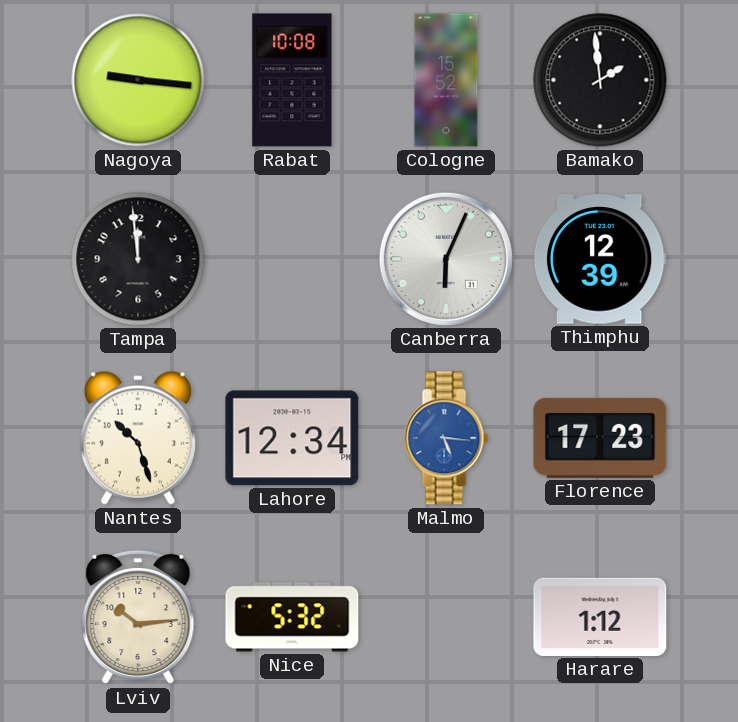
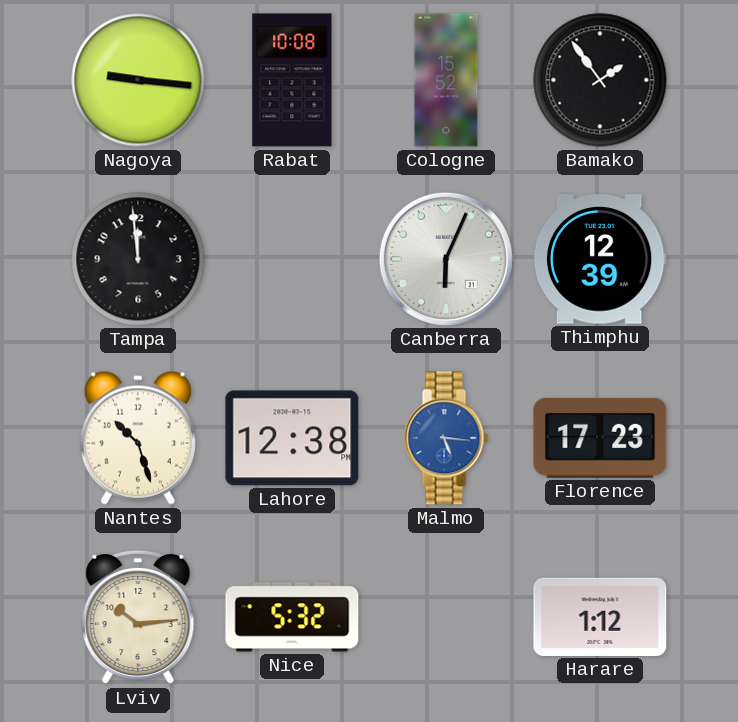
Bamako: 1:59 -> 1:54 (600, 80)
Lahore: 12:34 -> 12:38 (292, 438)
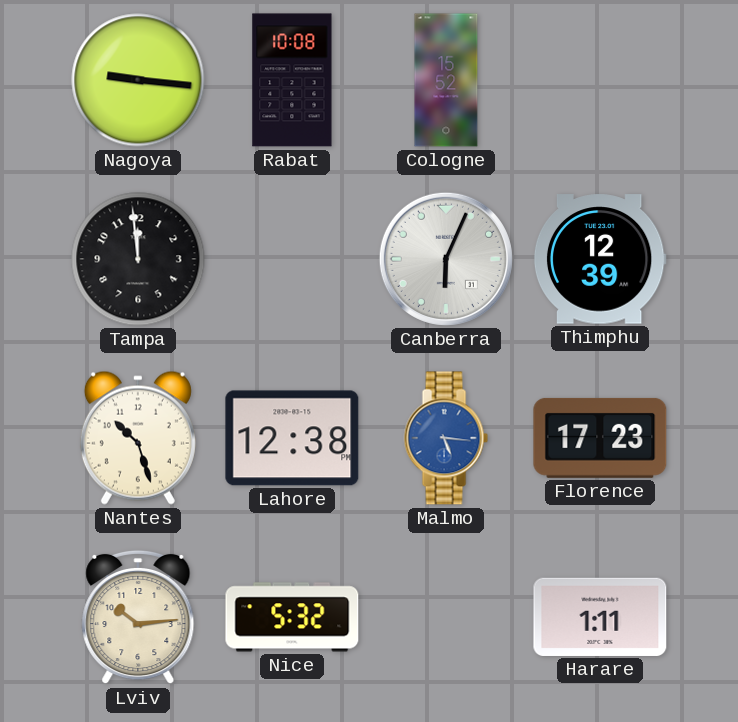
Bamako: 1:54 -> none (600, 80)
Harare: 1:12 -> 1:11 (600, 617)
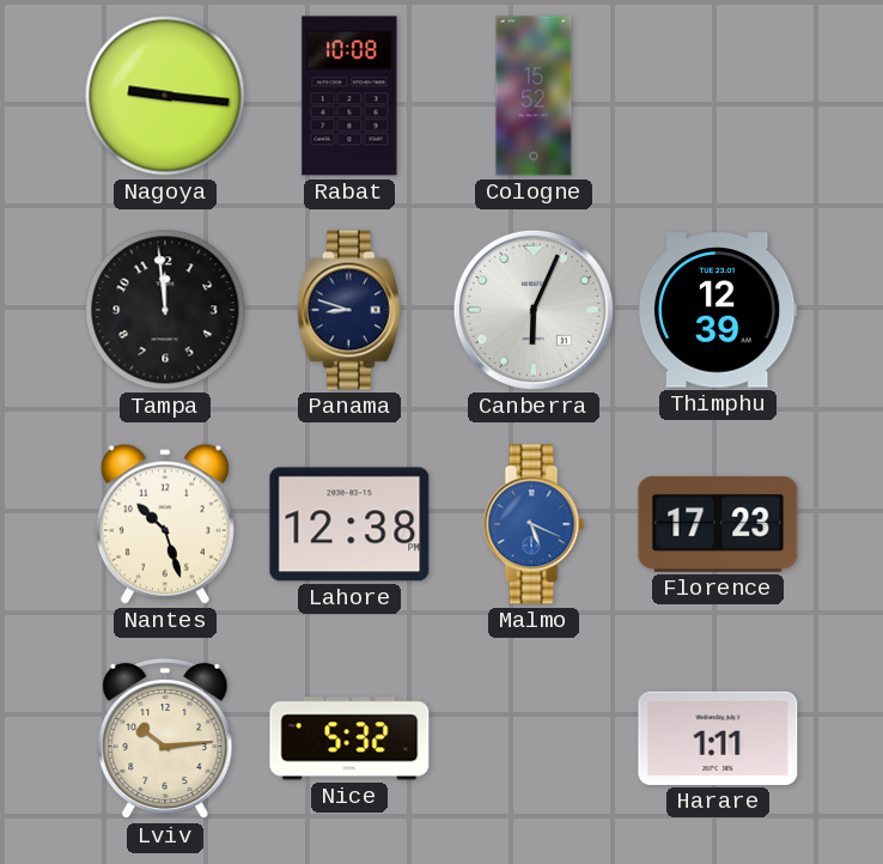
Panama: none -> 8:48 (349, 310)
Malmo: 5:16 -> 5:19 (534, 524)
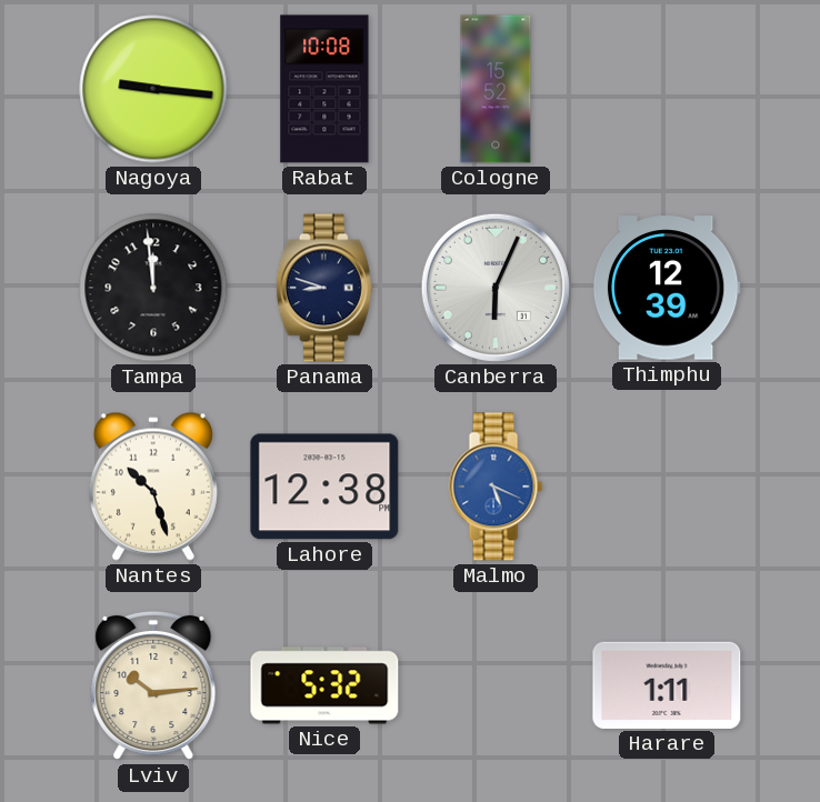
Florence: 17:23 -> none (718, 524)
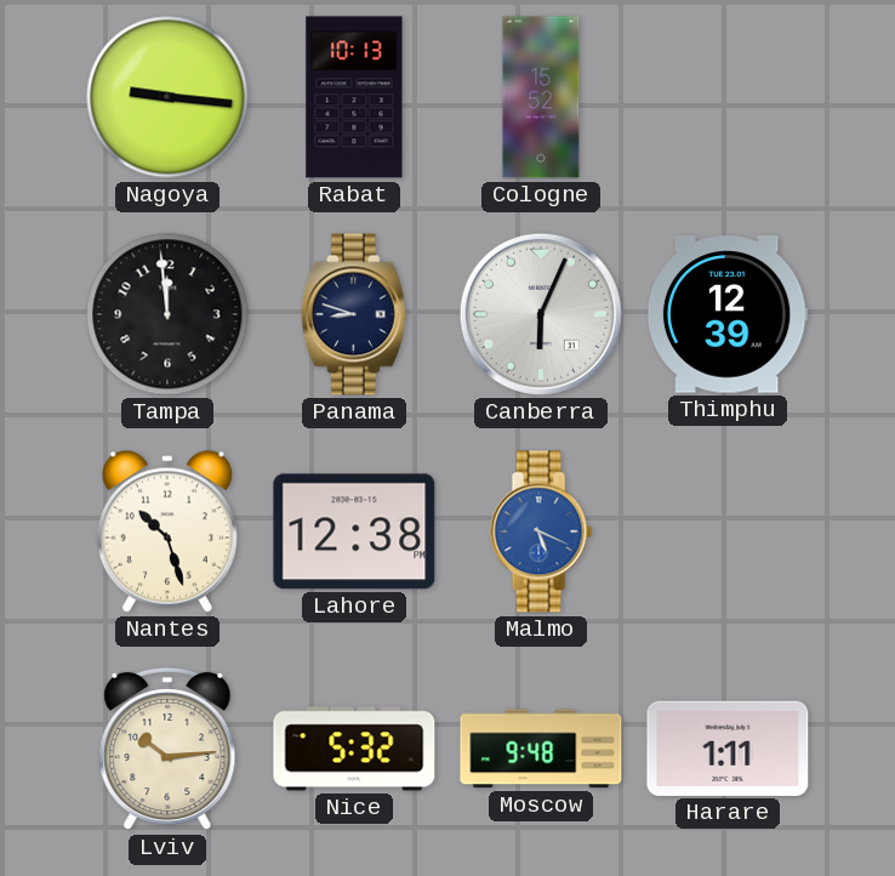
Rabat: 10:08 -> 10:13 (354, 97)
Moscow: none -> 9:48 (541, 749)
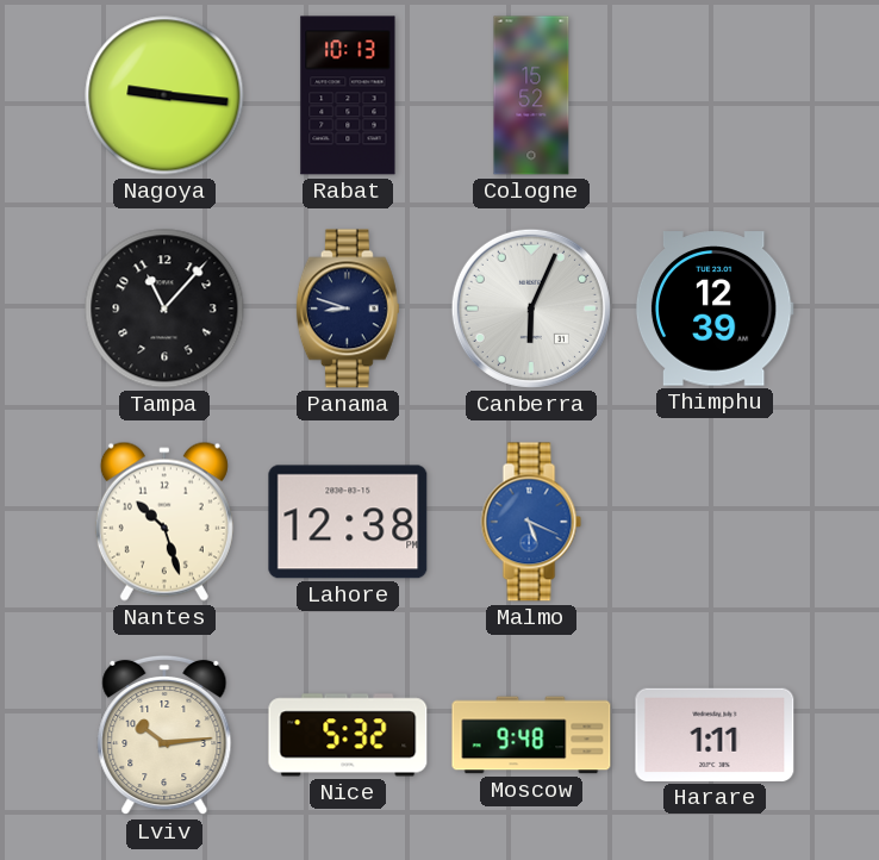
Tampa: 11:59 -> 11:07 (164, 309)
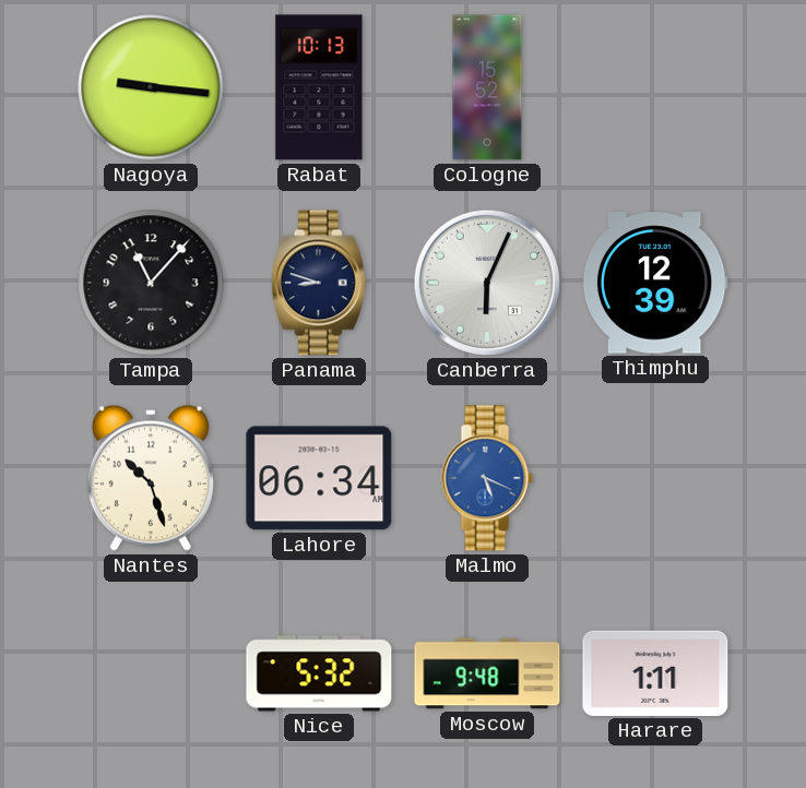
Lahore: 12:38 -> 06:34 (319, 478)
Lviv: 10:14 -> none (164, 735)
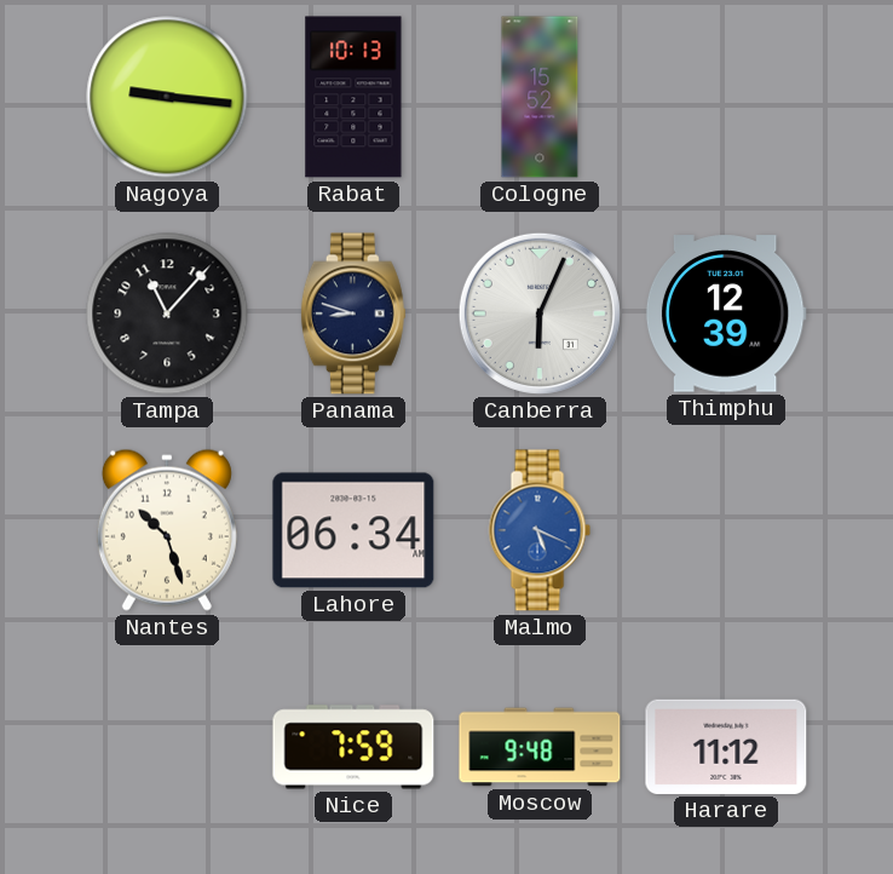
Nice: 5:32 -> 7:59 (353, 747)
Harare: 1:11 -> 11:12 (726, 747)
